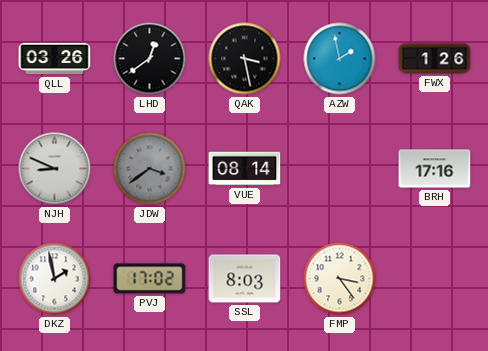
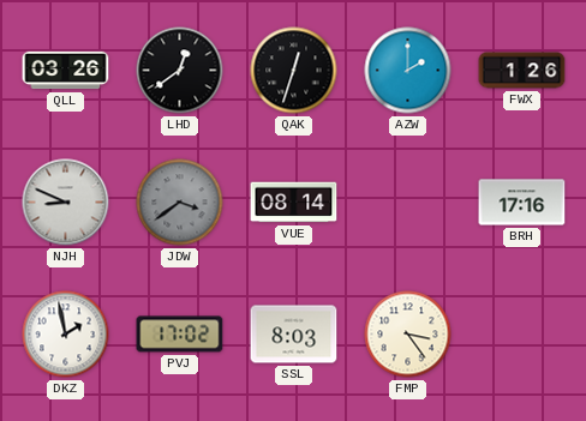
QAK: 3:28 -> 12:33 (294, 71)
AZW: 1:58 -> 2:00 (408, 71)
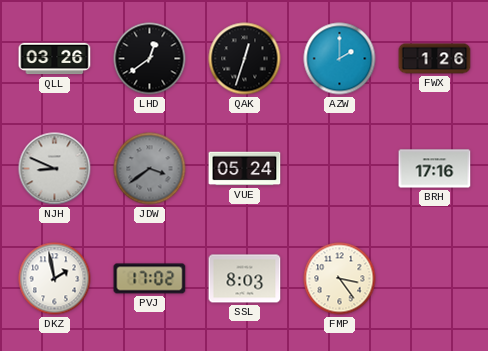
VUE: 08:14 -> 05:24 (245, 169)
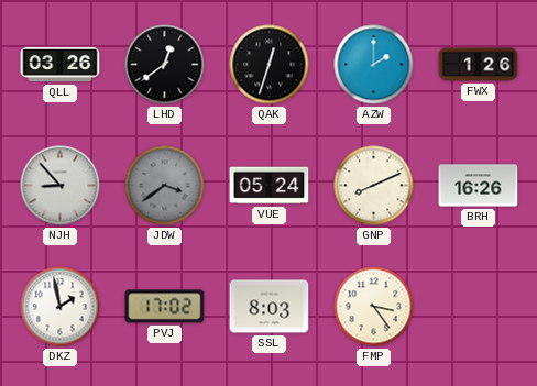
NJH: 8:49 -> 8:53 (61, 186)
GNP: none -> 8:11 (374, 186)
BRH: 17:16 -> 16:26 (479, 186)
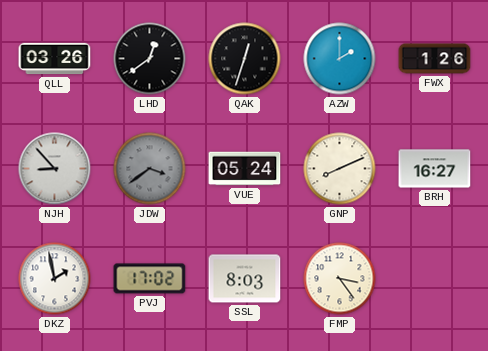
BRH: 16:26 -> 16:27 (435, 169)
